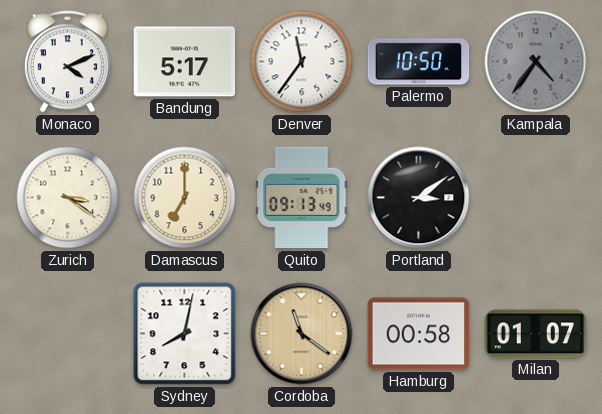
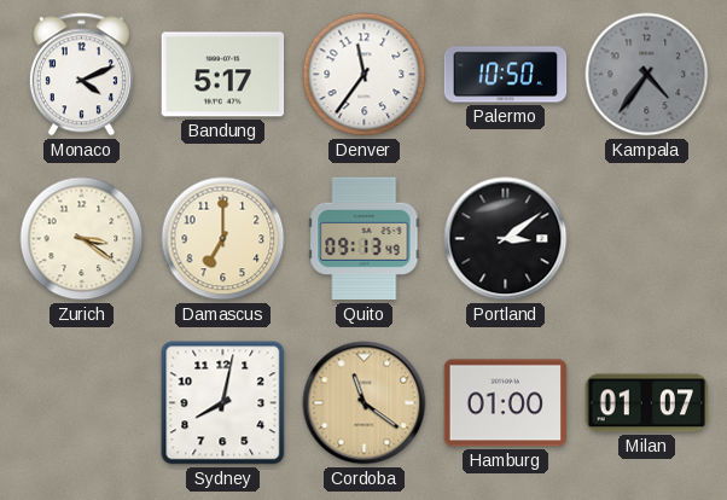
Hamburg: 00:58 -> 01:00 (506, 403)
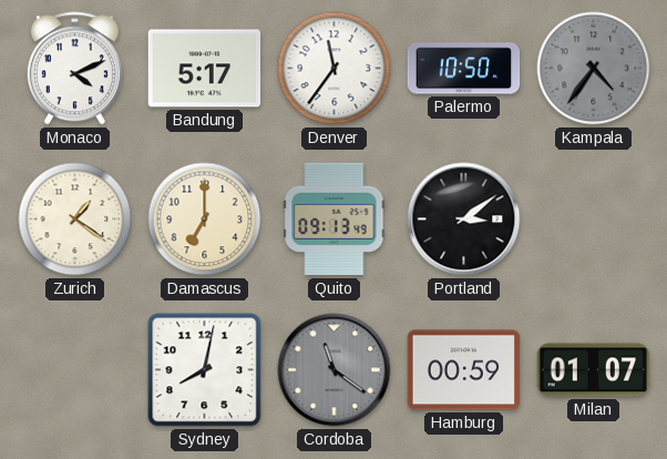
Zurich: 3:21 -> 1:21 (75, 220)
Cordoba dial: champagne -> grey (335, 370)
Hamburg: 01:00 -> 00:59 (464, 370)
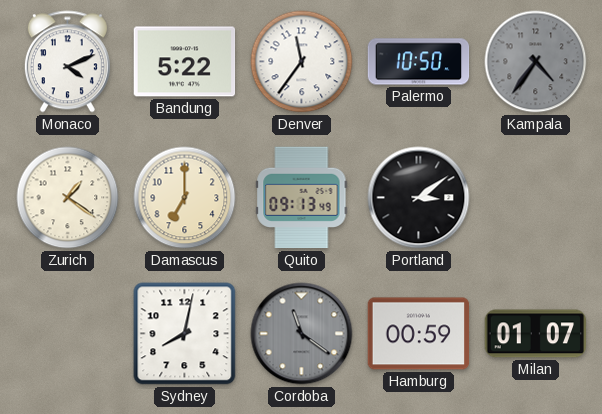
Bandung: 5:17 -> 5:22 (185, 62)
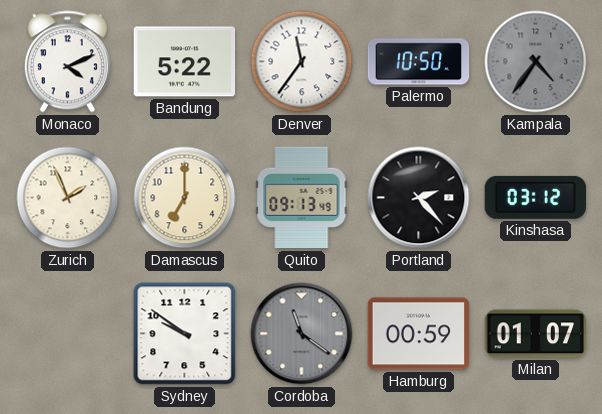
Zurich: 1:21 -> 1:56 (68, 198)
Portland: 3:09 -> 2:23 (419, 198)
Kinshasa: none -> 03:12 (535, 197)
Sydney: 8:02 -> 9:51 (185, 334)
